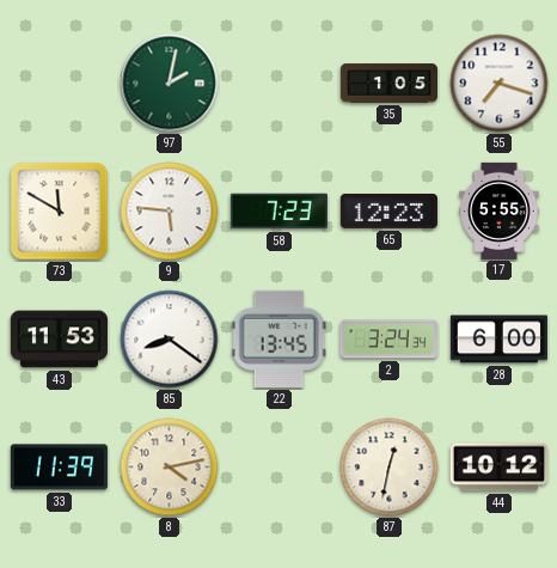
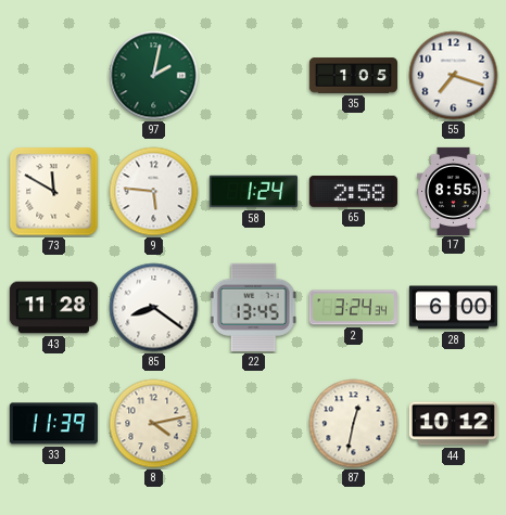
58: 7:23 -> 1:24 (253, 192)
65: 12:23 -> 2:58 (353, 191)
17: 5:55 -> 8:55 (454, 191)
43: 11:53 -> 11:28 (53, 308)
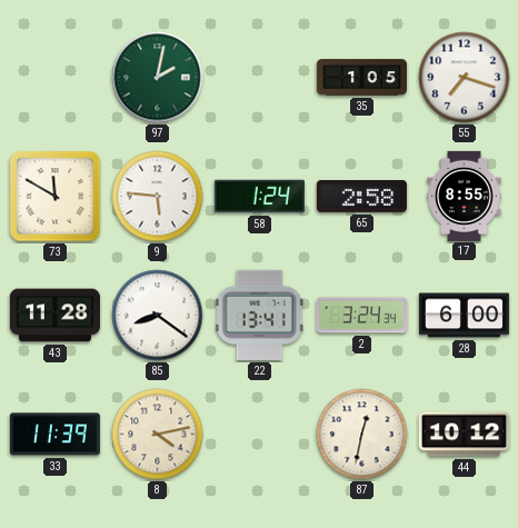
22: 13:45 -> 13:41 (259, 315)
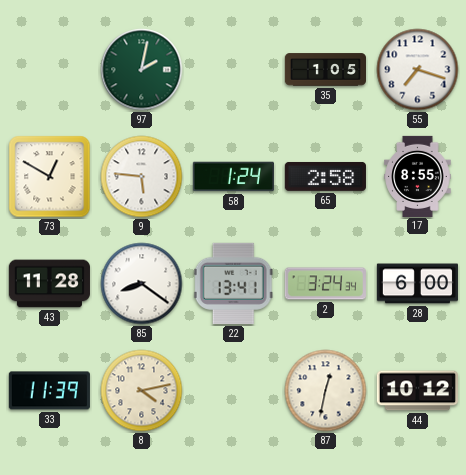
73: 11:50 -> 12:50 (50, 177)
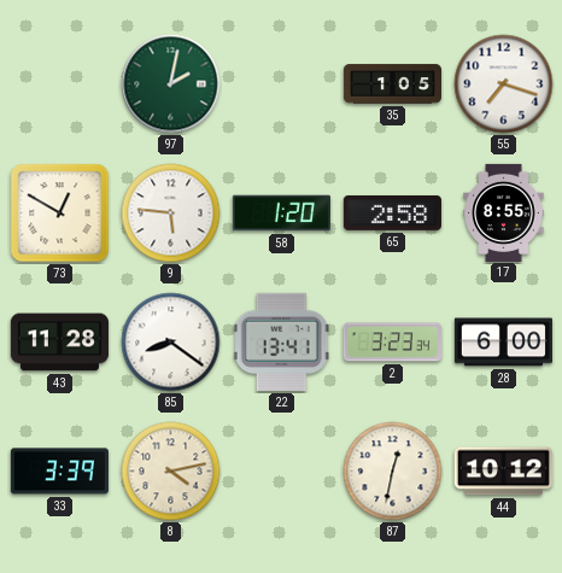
58: 1:24 -> 1:20 (281, 214)
2: 3:24 -> 3:23 (392, 343)
33: 11:39 -> 3:39 (59, 472)
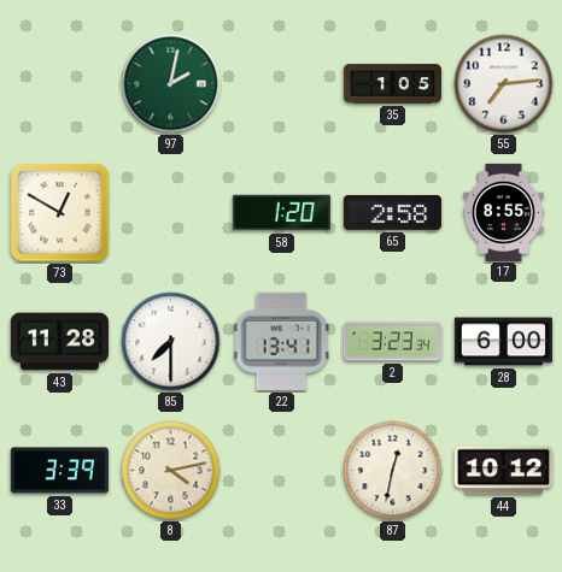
55: 7:18 -> 7:14 (504, 84)
9: 5:46 -> none (171, 214)
85: 8:21 -> 7:30 (171, 342)
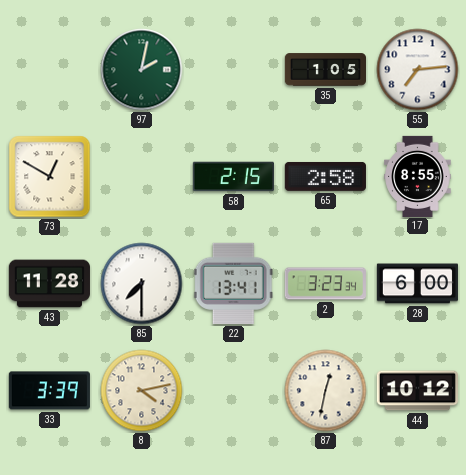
58: 1:20 -> 2:15 (233, 177)
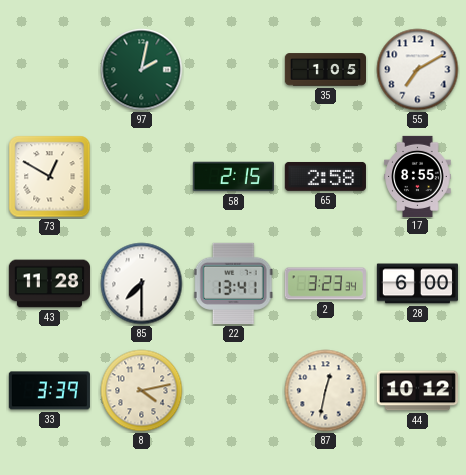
55: 7:14 -> 7:10 (418, 70)
